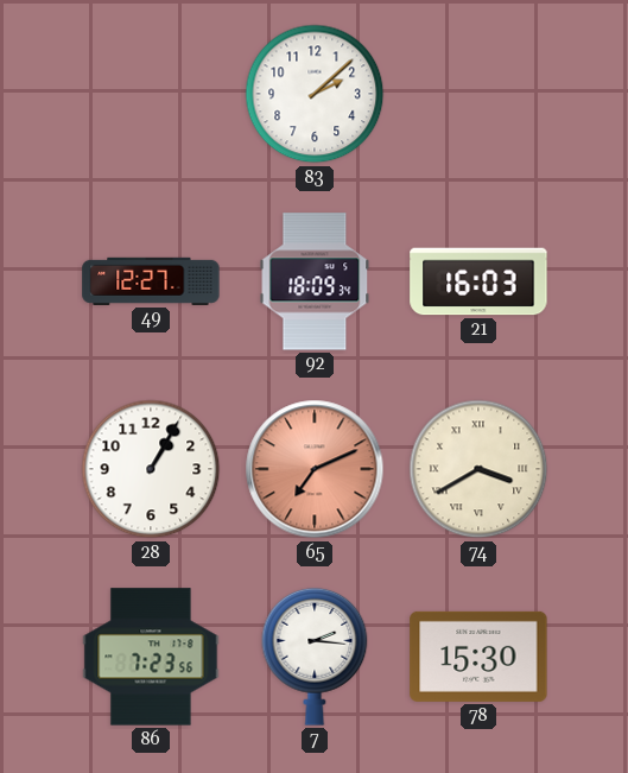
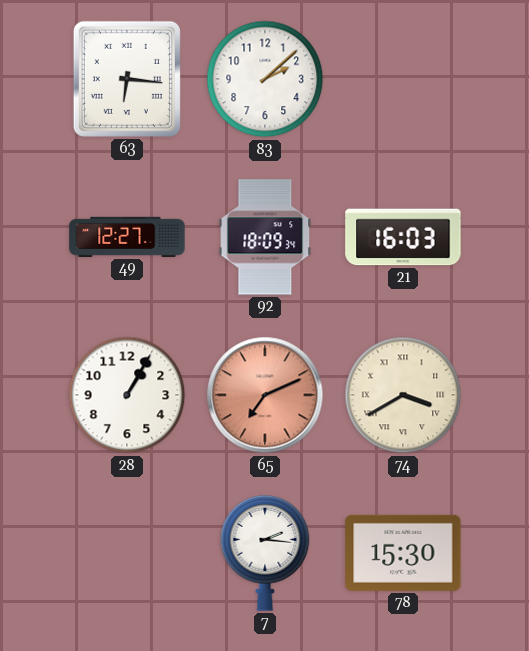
63: none -> 6:16 (127, 79)
86: 7:23 -> none (151, 657)
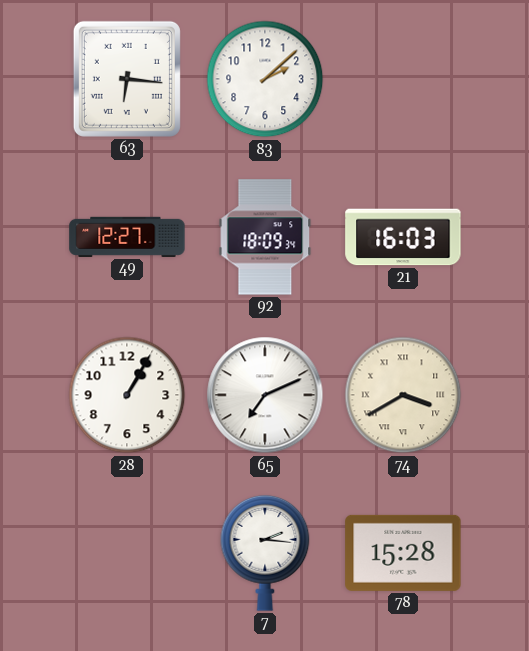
65 dial: salmon -> white (265, 395)
78: 15:30 -> 15:28 (403, 553)
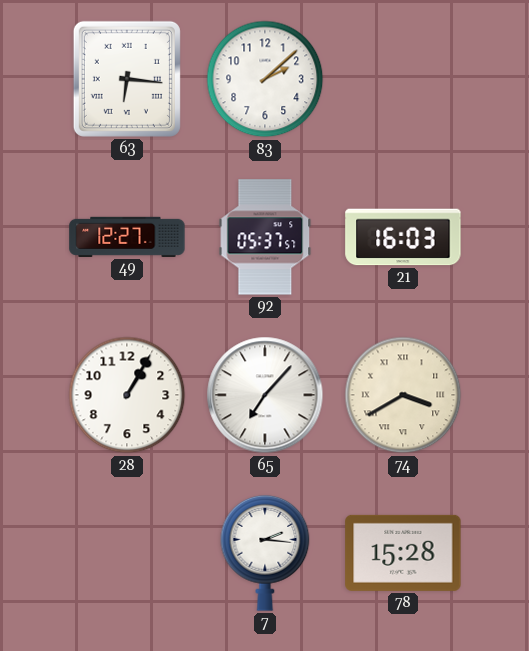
92: 18:09 -> 05:37 (265, 237)
65: 7:11 -> 7:07 (265, 395)
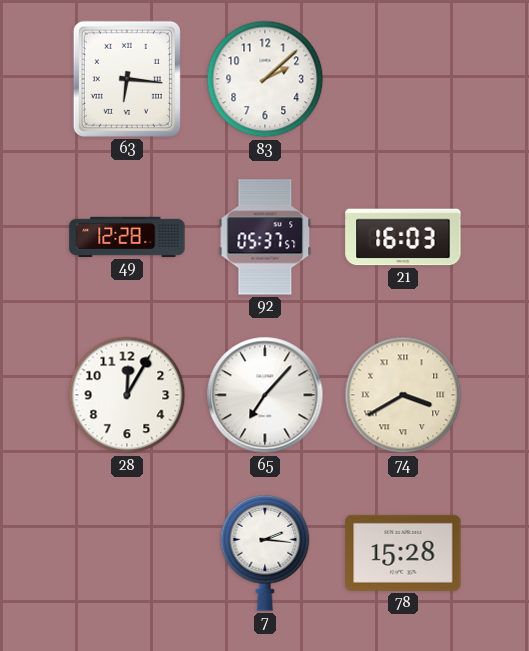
49: 12:27 -> 12:28 (127, 237)
28: 1:05 -> 12:05 (127, 395)
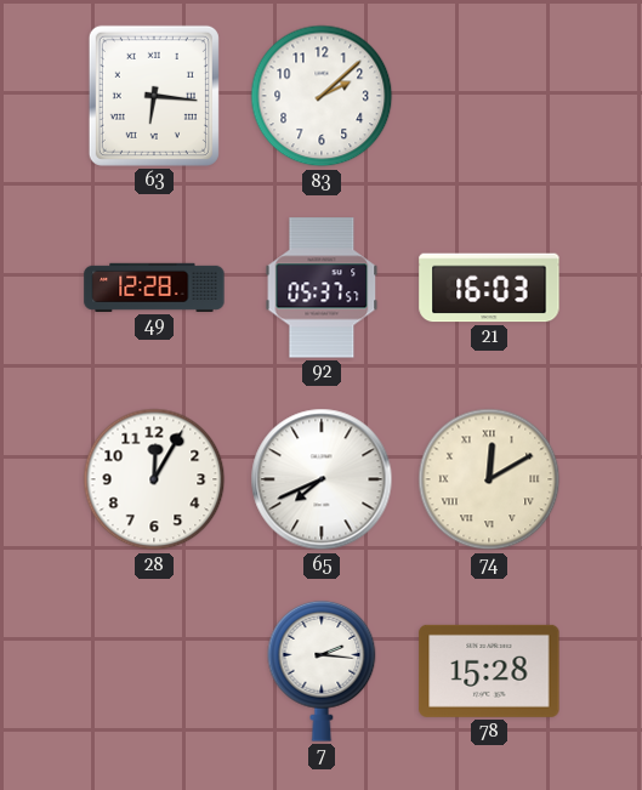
65: 7:07 -> 7:41 (322, 479)
74: 3:40 -> 12:10 (489, 479)
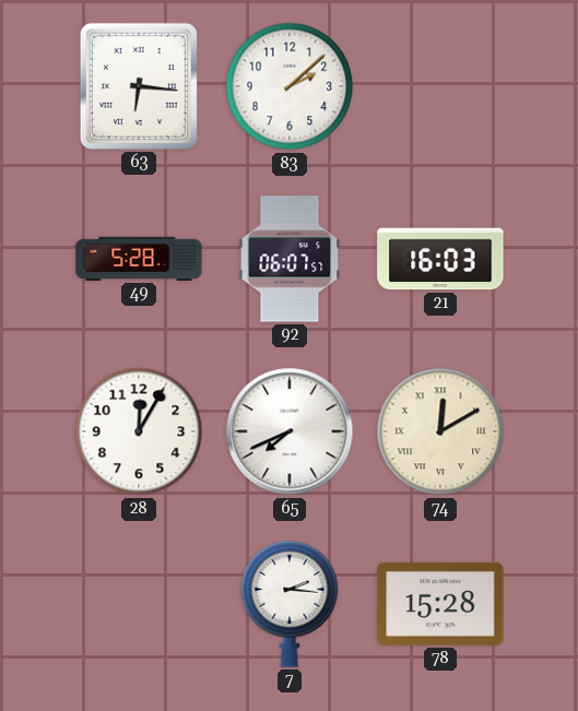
49: 12:28 -> 5:28 (139, 259)
92: 05:37 -> 06:07 (290, 259)
